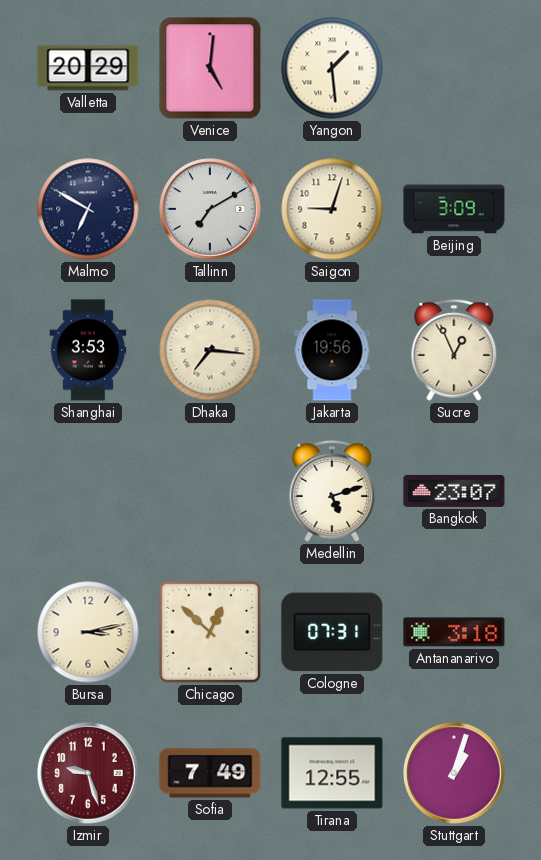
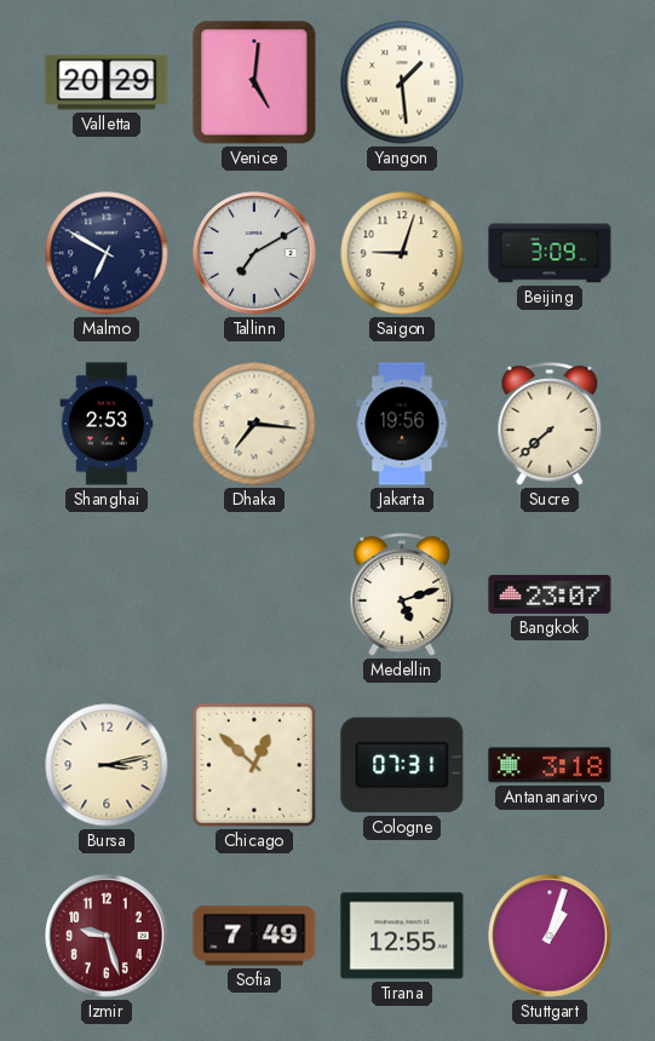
Shanghai: 3:53 -> 2:53 (107, 424)
Sucre: 12:56 -> 7:38 (550, 424)
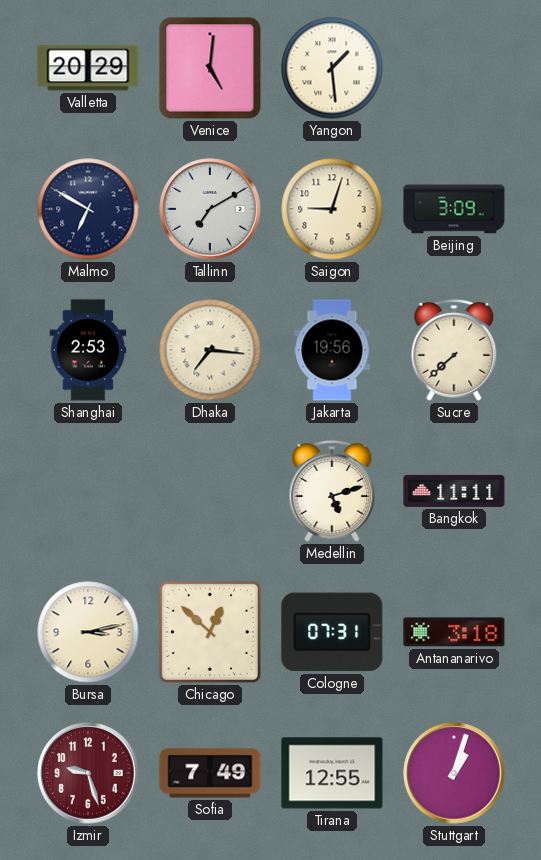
Bangkok: 23:07 -> 11:11 (454, 491)
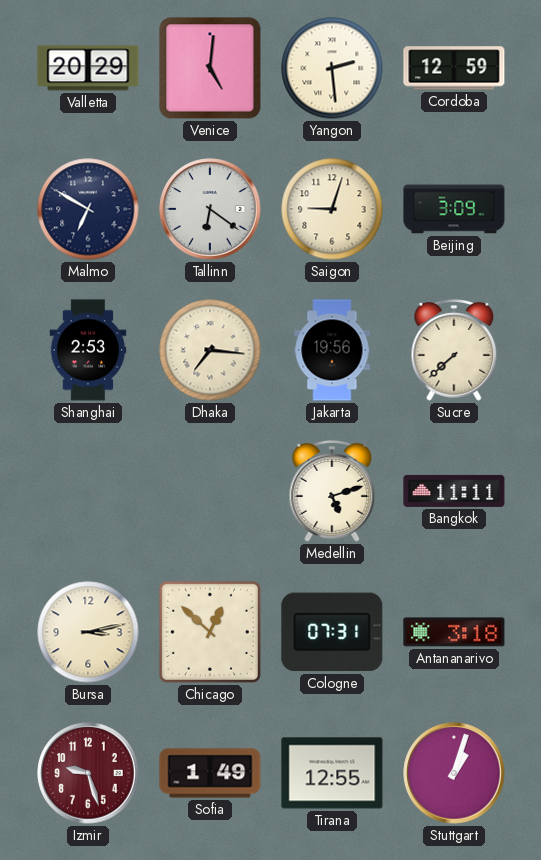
Yangon: 1:29 -> 2:29 (332, 68)
Cordoba: none -> 12:59 (454, 68)
Tallinn: 7:10 -> 6:21 (210, 209)
Sofia: 7:49 -> 1:49 (210, 773)
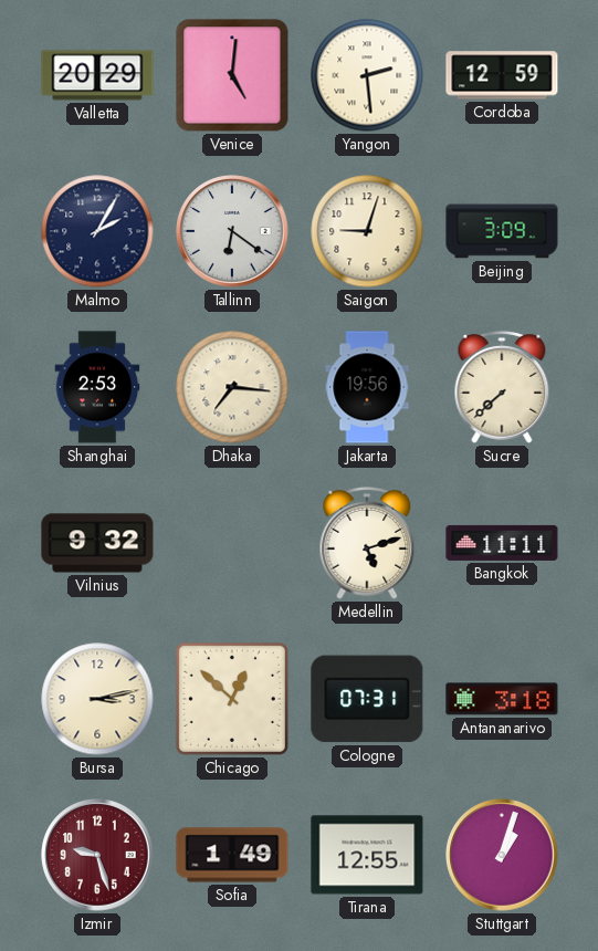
Malmo: 6:50 -> 2:05 (97, 231)
Vilnius: none -> 9:32 (97, 543)
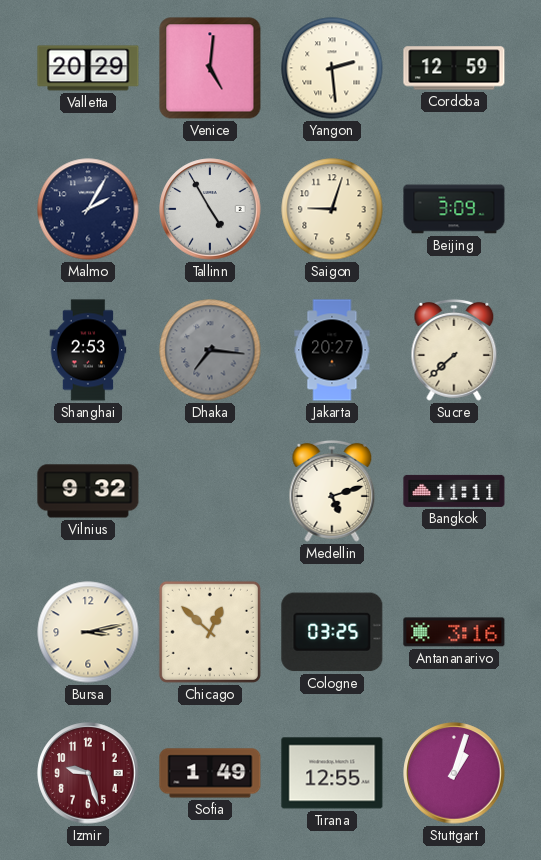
Tallinn: 6:21 -> 4:55 (210, 209)
Dhaka dial: cream -> grey (210, 350)
Jakarta: 19:56 -> 20:27 (332, 350)
Cologne: 07:31 -> 03:25 (332, 632)
Antananarivo: 3:18 -> 3:16 (454, 632)
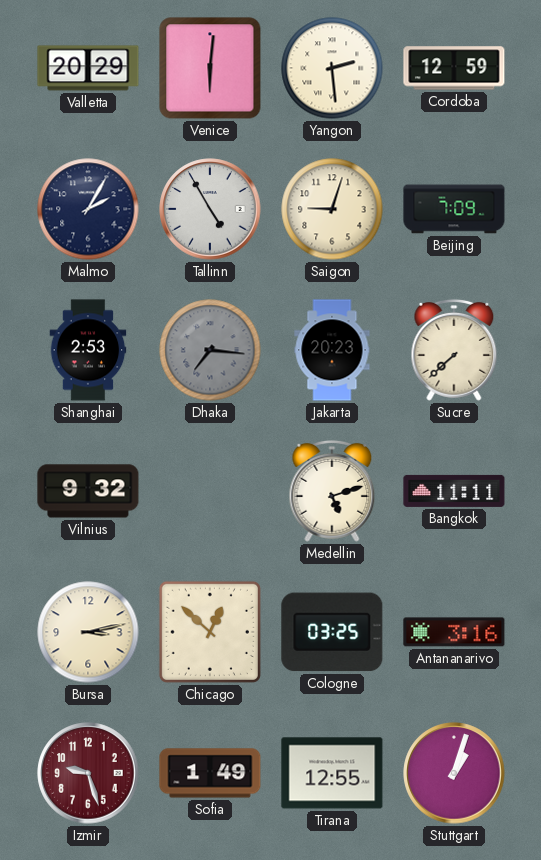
Venice: 5:01 -> 6:01 (210, 68)
Beijing: 3:09 -> 7:09 (454, 209)
Jakarta: 20:27 -> 20:23 (332, 350)
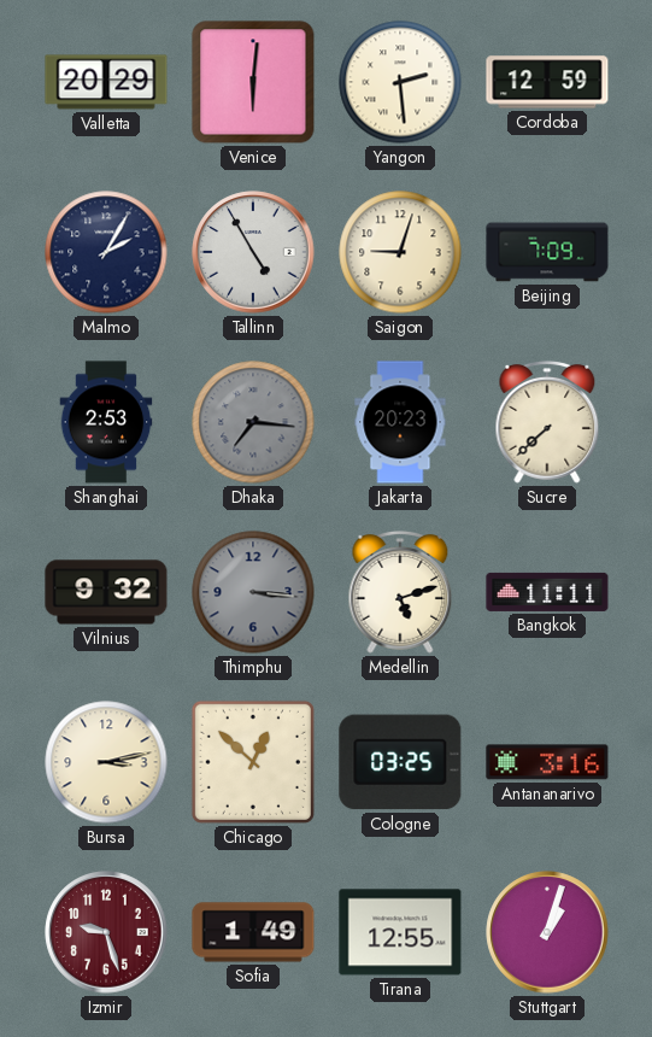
Thimphu: none -> 3:16 (253, 592)
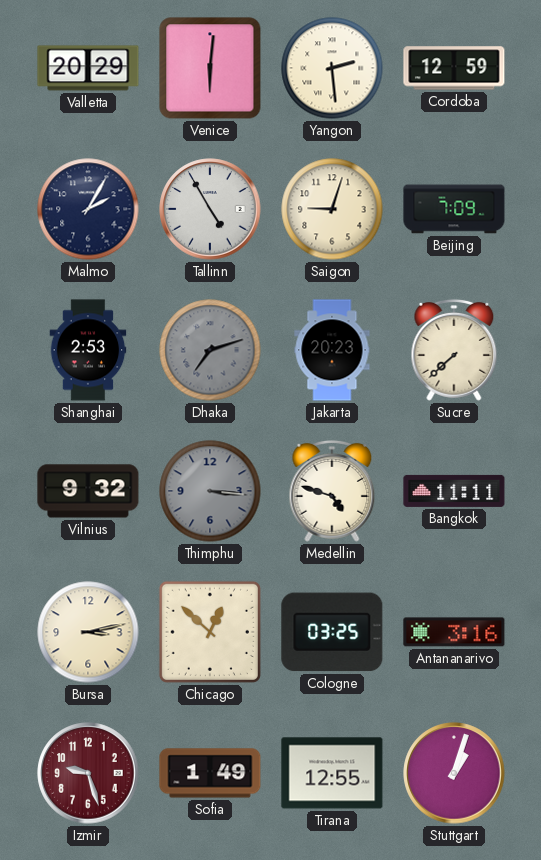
Dhaka: 7:16 -> 7:12 (210, 350)
Medellin: 5:12 -> 4:48 (332, 491)
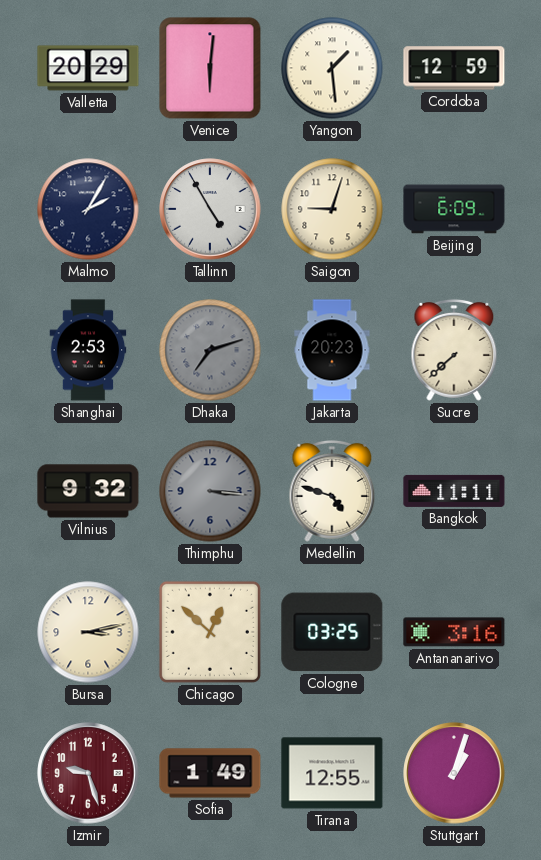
Yangon: 2:29 -> 1:29 (332, 68)
Beijing: 7:09 -> 6:09 (454, 209)
